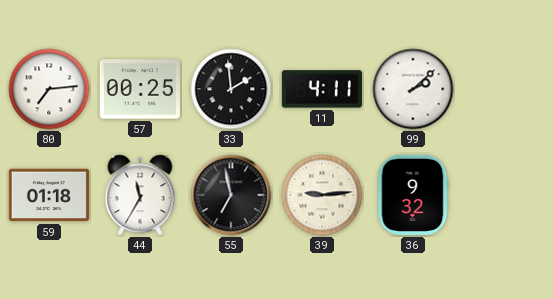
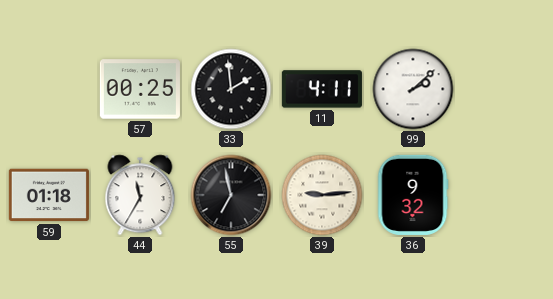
80: 7:14 -> none (49, 89)
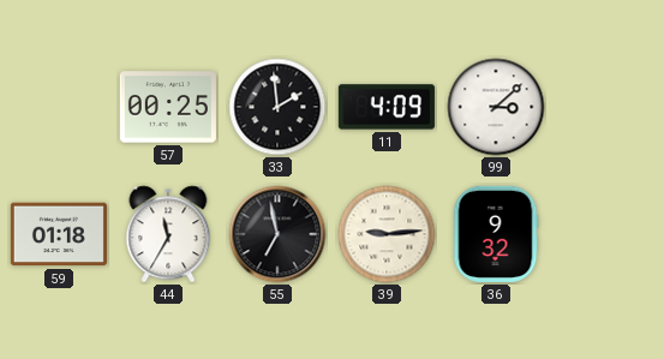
11: 4:11 -> 4:09 (387, 107)
99: 2:08 -> 3:08 (496, 107)
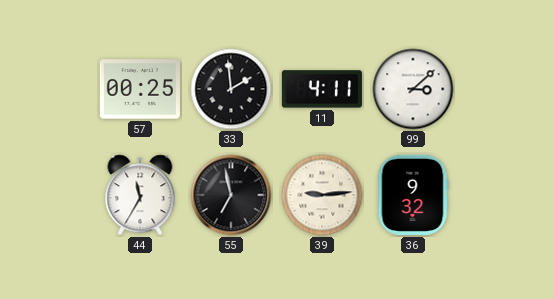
11: 4:09 -> 4:11 (322, 89)
59: 01:18 -> none (59, 234)
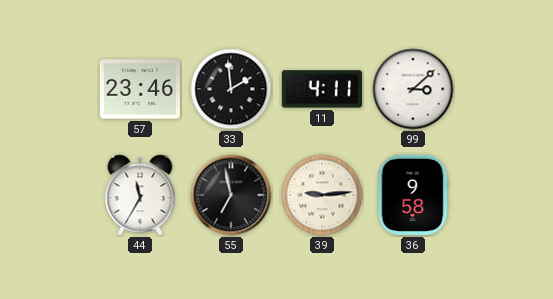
57: 00:25 -> 23:46 (140, 89)
36: 9:32 -> 9:58 (413, 195)
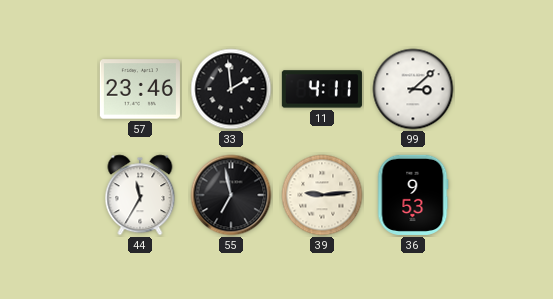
36: 9:58 -> 9:53 (413, 195)
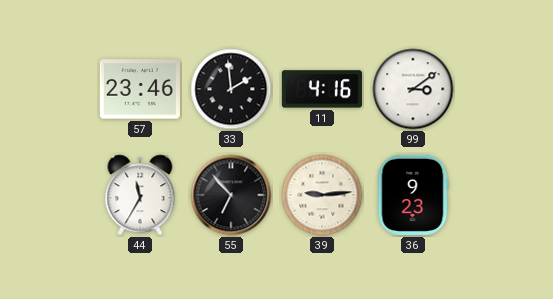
11: 4:11 -> 4:16 (322, 89)
99: 3:08 -> 3:09 (413, 89)
55: 6:58 -> 6:53 (231, 195)
36: 9:53 -> 9:23 (413, 195)
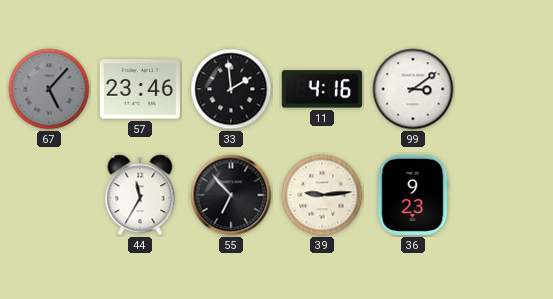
67: none -> 5:07 (49, 89)
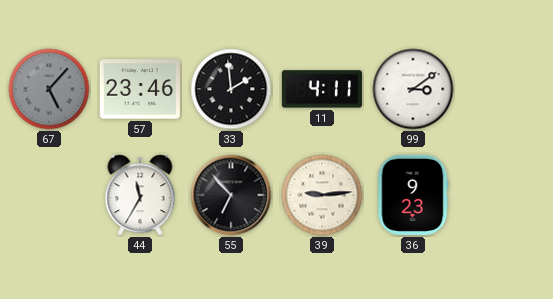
11: 4:16 -> 4:11 (322, 89)
